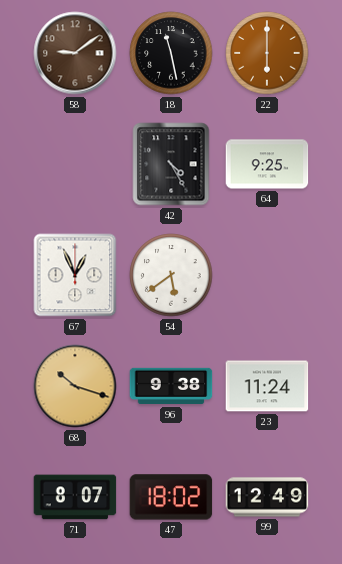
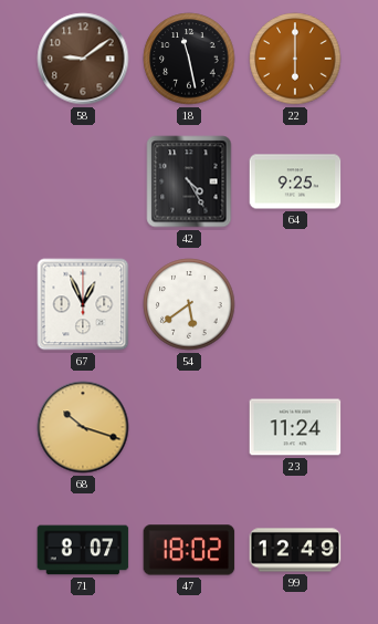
96: 9:38 -> none (171, 386)
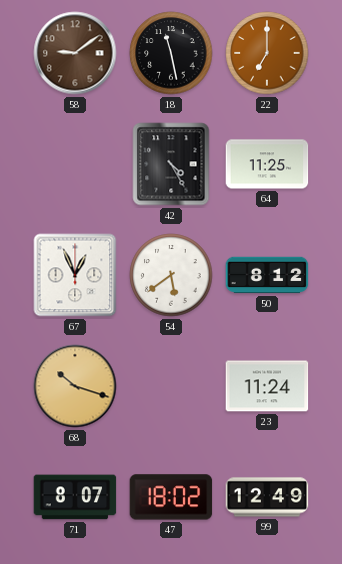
22: 6:00 -> 7:00 (267, 53)
64: 9:25 -> 11:25 (267, 164)
50: none -> 8:12 (267, 275)
